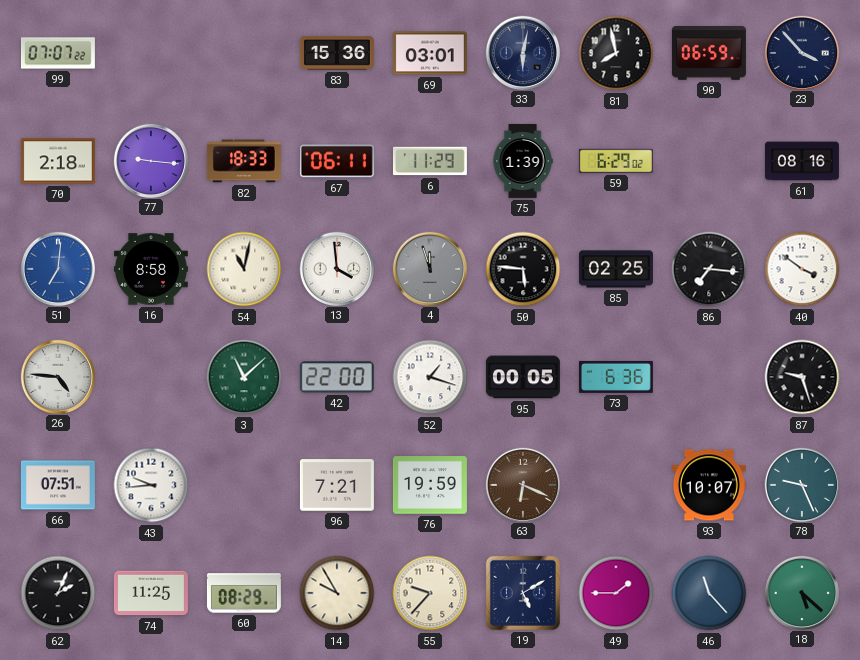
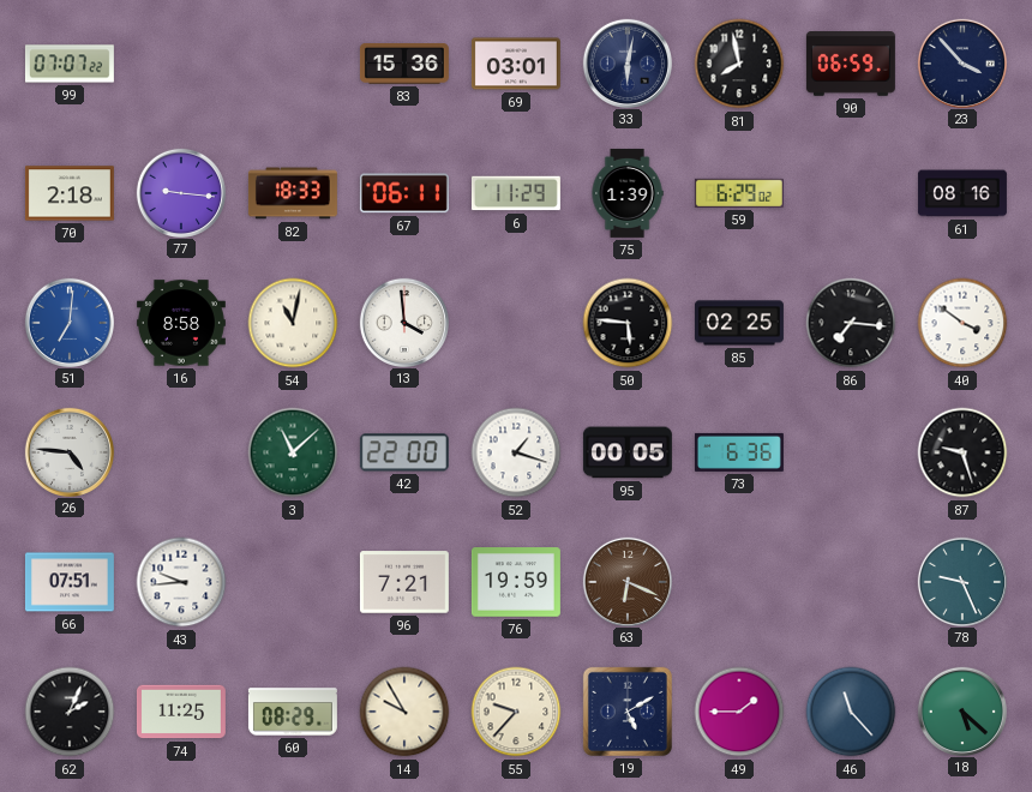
4: 11:57 -> none (429, 268)
93: 10:07 -> none (709, 485)
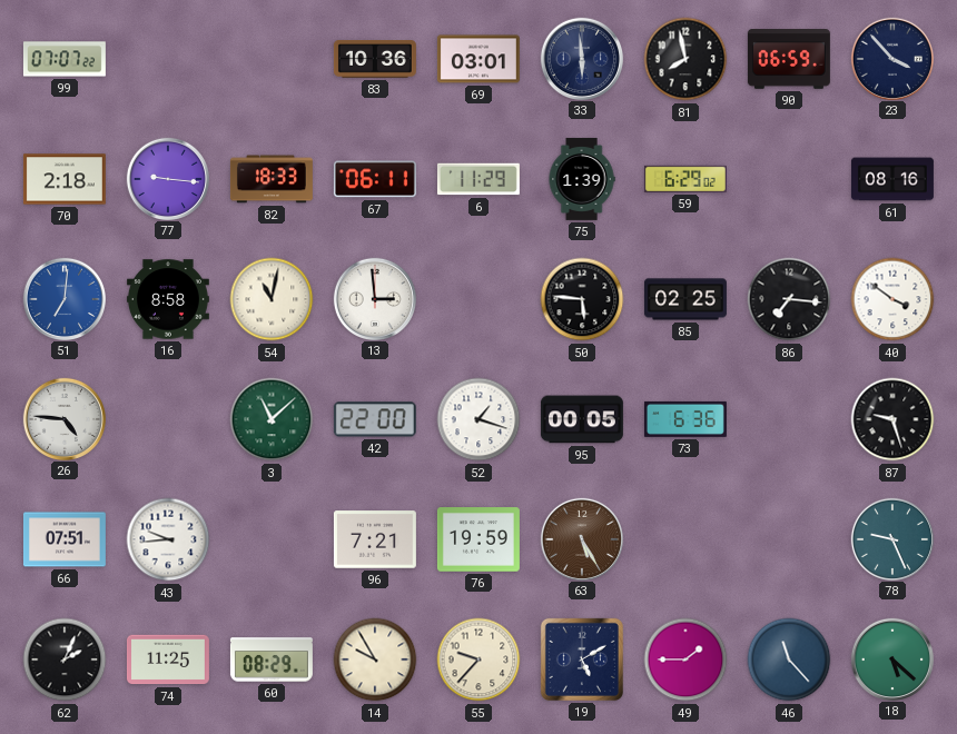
83: 15:36 -> 10:36 (375, 60)
33: 6:02 -> 5:59 (581, 58)
13: 3:59 -> 2:59 (374, 298)
63: 6:19 -> 5:25 (581, 538)
